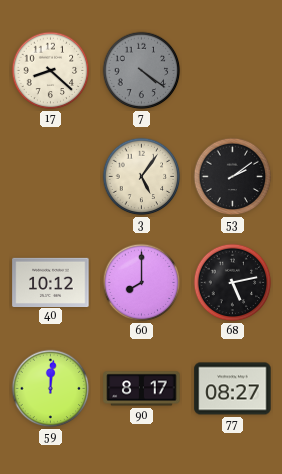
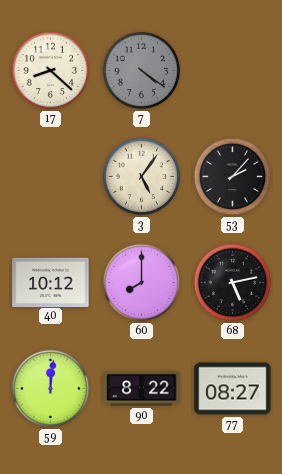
53: 2:09 -> 2:07 (233, 177)
90: 8:17 -> 8:22 (142, 389)
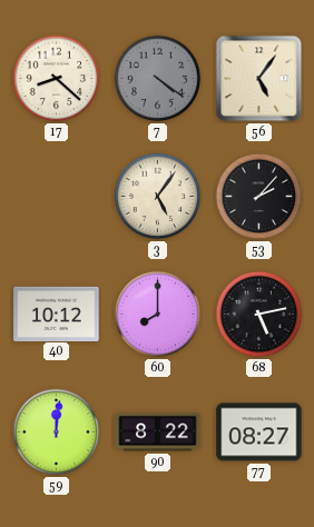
56: none -> 5:06 (259, 79)
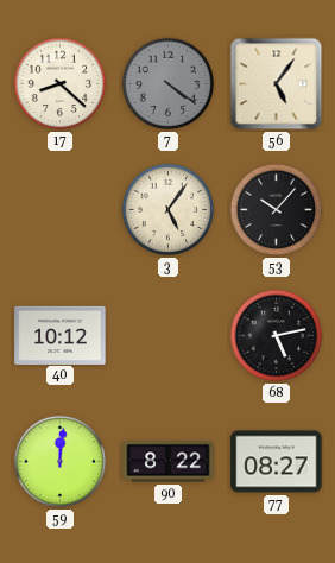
53: 2:07 -> 10:07 (277, 210)
60: 8:00 -> none (158, 315)
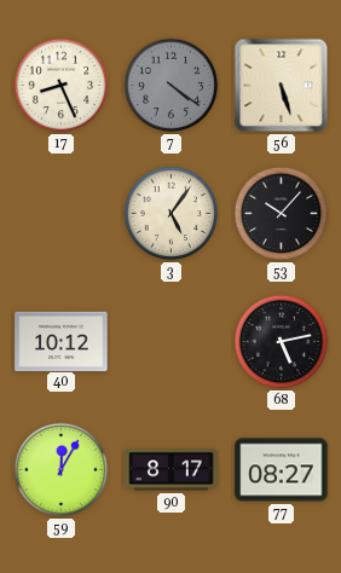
17: 8:22 -> 8:26 (62, 86)
56: 5:06 -> 5:27 (282, 86)
59: 12:01 -> 12:05 (62, 470)
90: 8:22 -> 8:17 (172, 470)
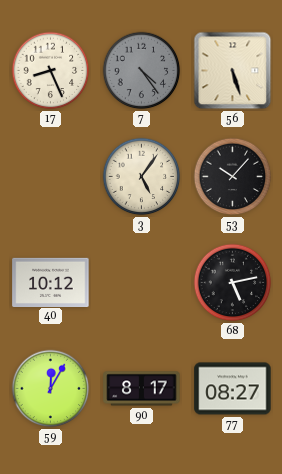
7: 4:21 -> 4:24 (142, 71)
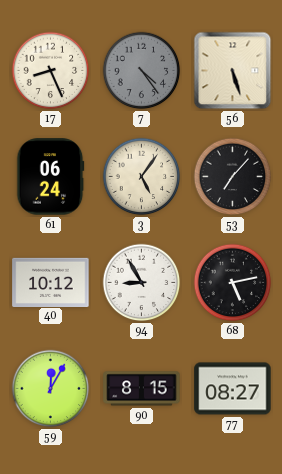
61: none -> 06:24 (51, 177)
53: 10:07 -> 7:07 (233, 177)
94: none -> 8:55 (142, 283)
90: 8:17 -> 8:15 (142, 389)
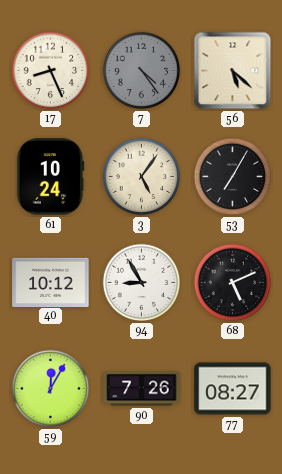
56: 5:27 -> 5:22 (233, 71)
61: 06:24 -> 10:24 (51, 177)
53: 7:07 -> 7:05 (233, 177)
68: 5:13 -> 5:11 (233, 283)
90: 8:15 -> 7:26 (142, 389)
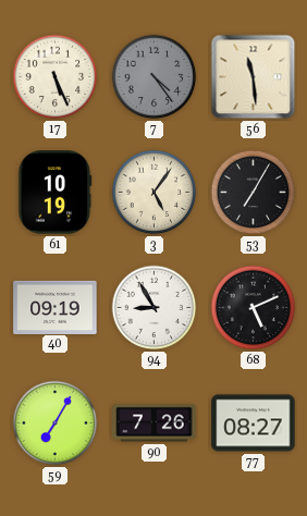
17: 8:26 -> 5:26 (56, 77)
56: 5:22 -> 11:29 (254, 77)
61: 10:24 -> 10:19 (56, 193)
40: 10:12 -> 09:19 (56, 307)
59: 12:05 -> 7:05 (56, 423)
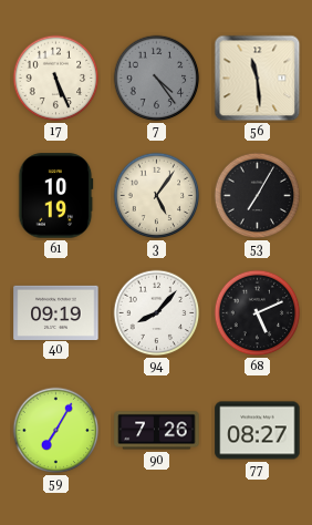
94: 8:55 -> 8:07 (157, 313)
